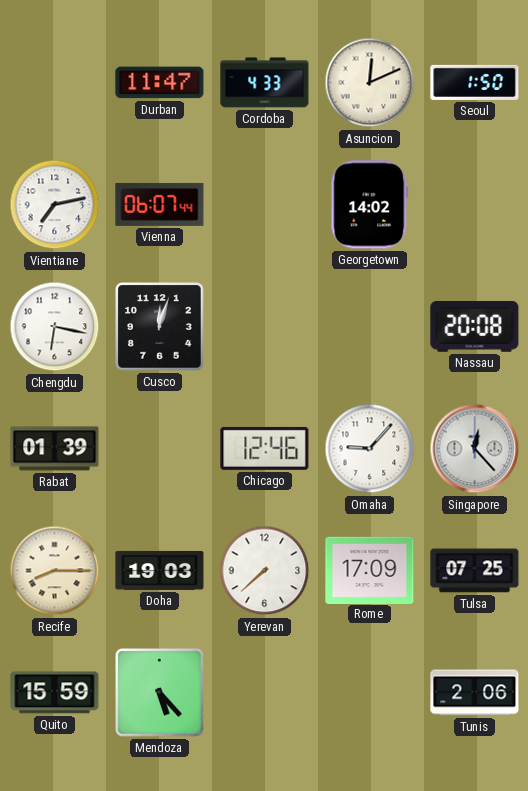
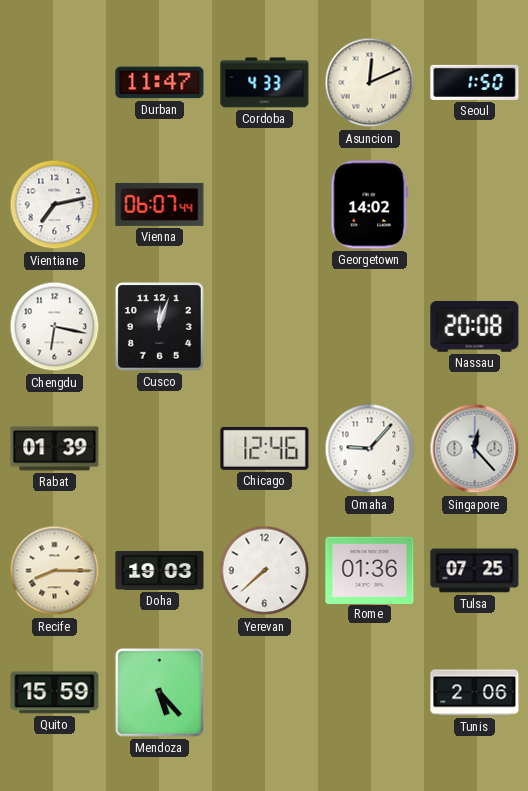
Rome: 17:09 -> 01:36 (370, 570)
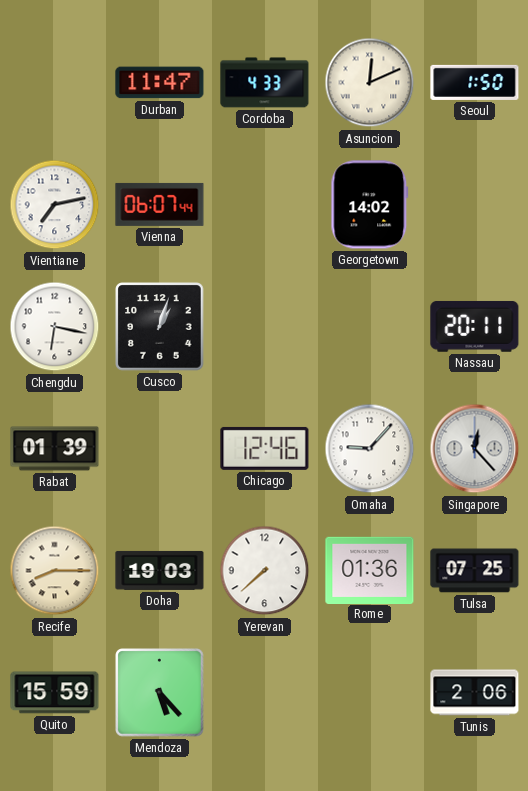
Cusco: 12:03 -> 1:03 (160, 327)
Nassau: 20:08 -> 20:11 (475, 326)
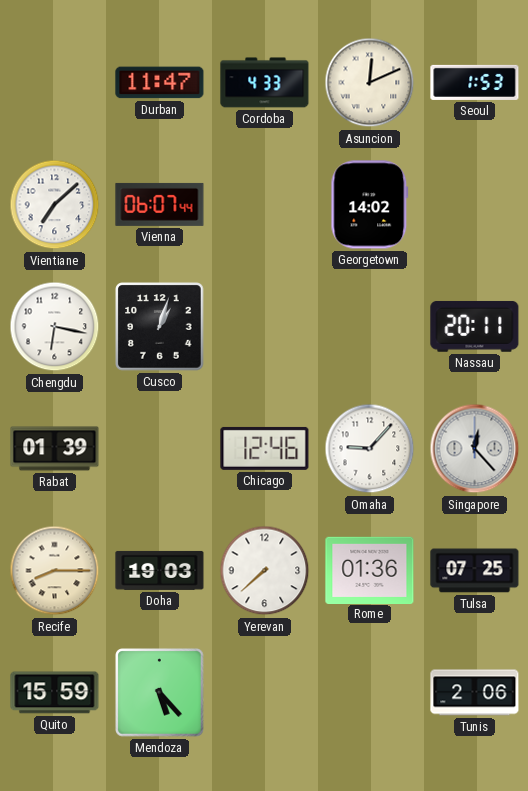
Seoul: 1:50 -> 1:53 (475, 82)
Vientiane: 7:13 -> 7:08 (55, 205)
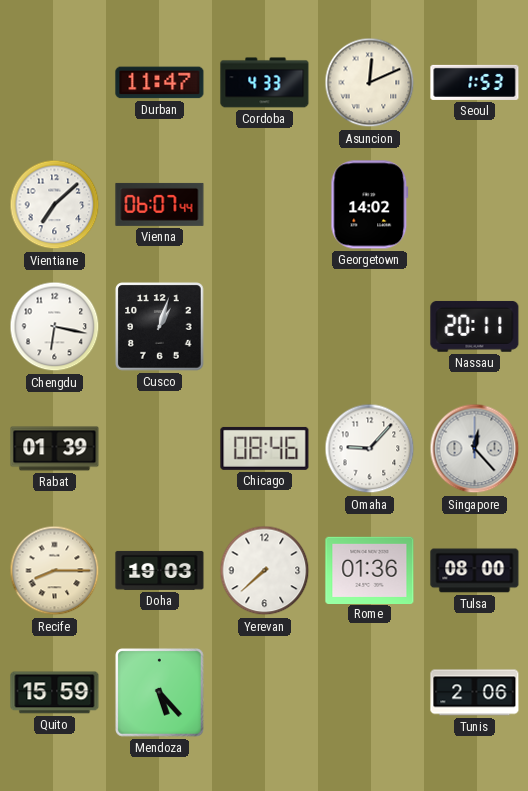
Chicago: 12:46 -> 08:46 (265, 448)
Tulsa: 07:25 -> 08:00 (475, 571)
